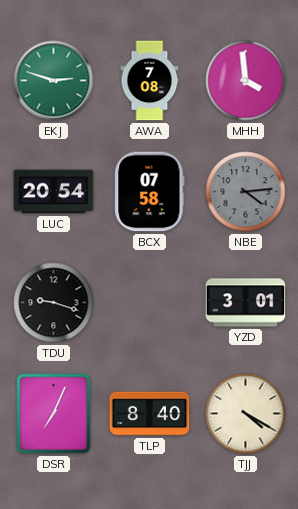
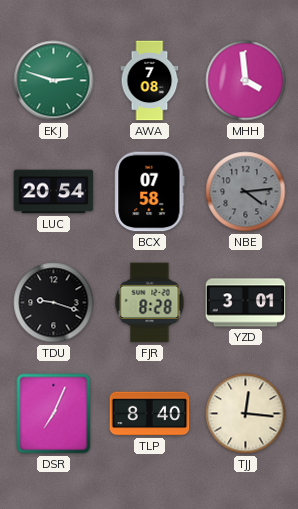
FJR: none -> 8:28 (150, 303)
TJJ: 4:20 -> 12:16 (246, 414)
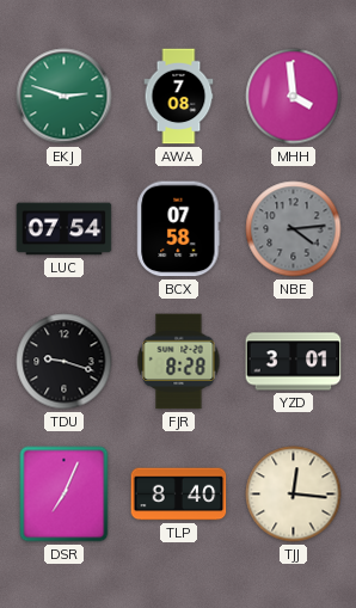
LUC: 20:54 -> 07:54 (65, 229)
